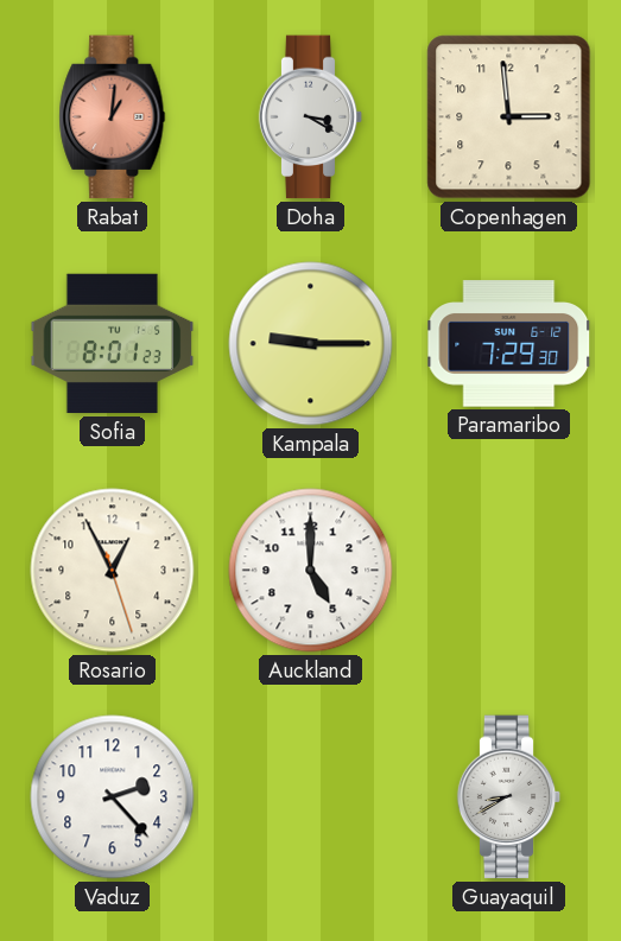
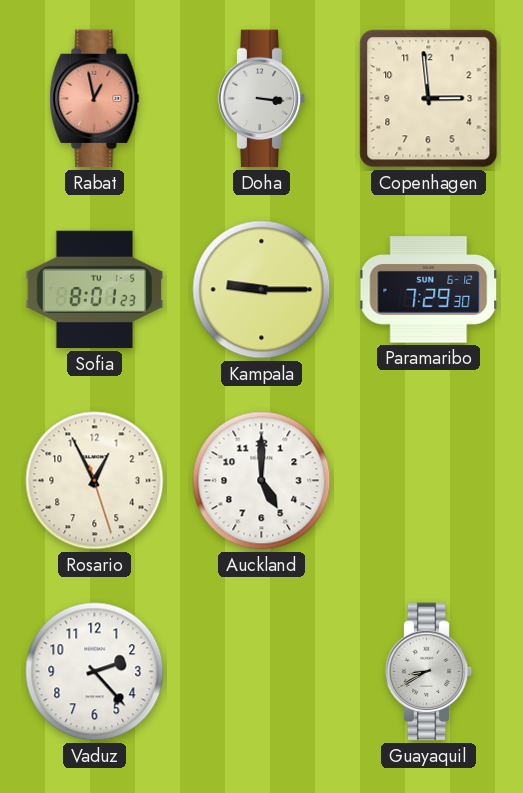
Rabat: 1:01 -> 12:58 (95, 99)
Doha: 3:20 -> 3:16 (262, 99)
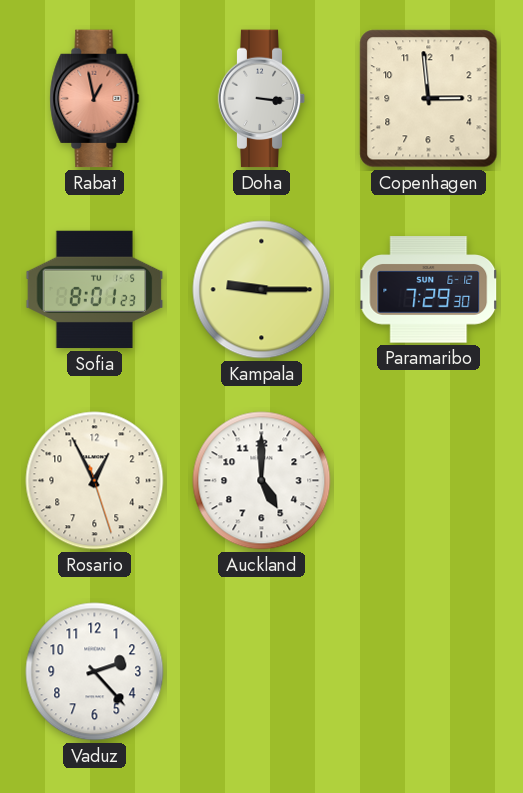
Guayaquil: 8:40 -> none (429, 672)
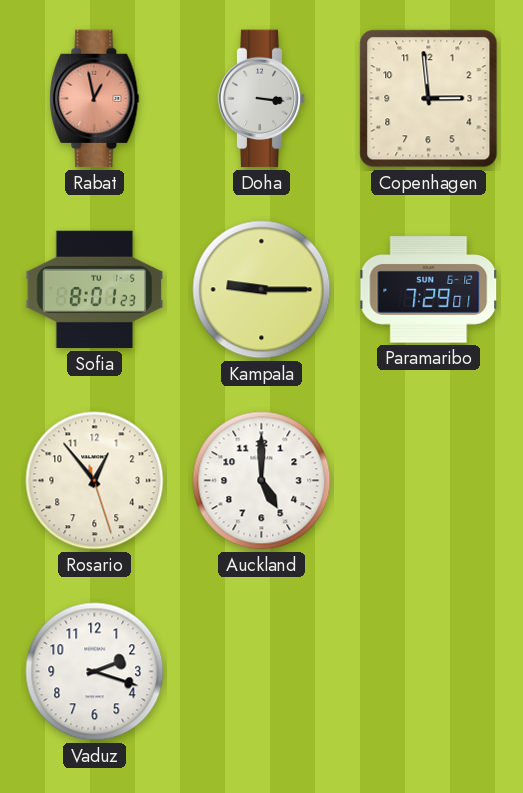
Paramaribo: 7:29:30 -> 7:29:01 (429, 290)
Rosario: 12:55 -> 12:53 (95, 481)
Vaduz: 2:23 -> 2:18 (95, 672)
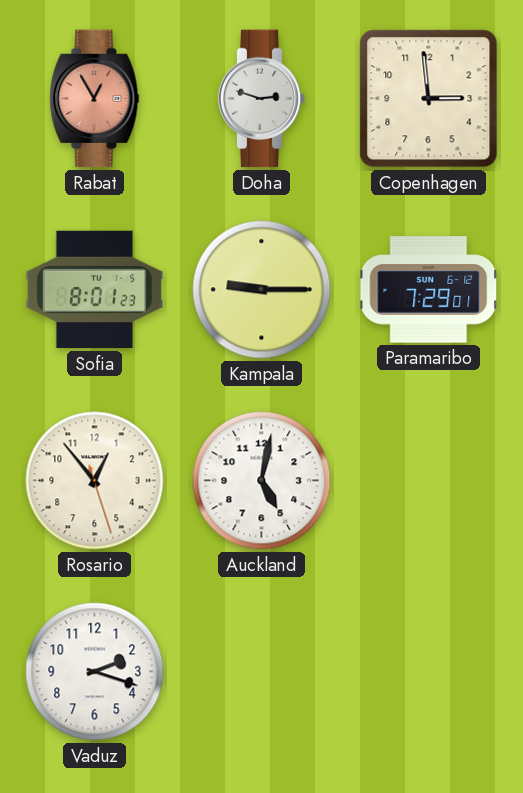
Rabat: 12:58 -> 12:55 (95, 99)
Doha: 3:16 -> 2:48 (262, 99)
Auckland: 5:00 -> 5:02 (262, 481)
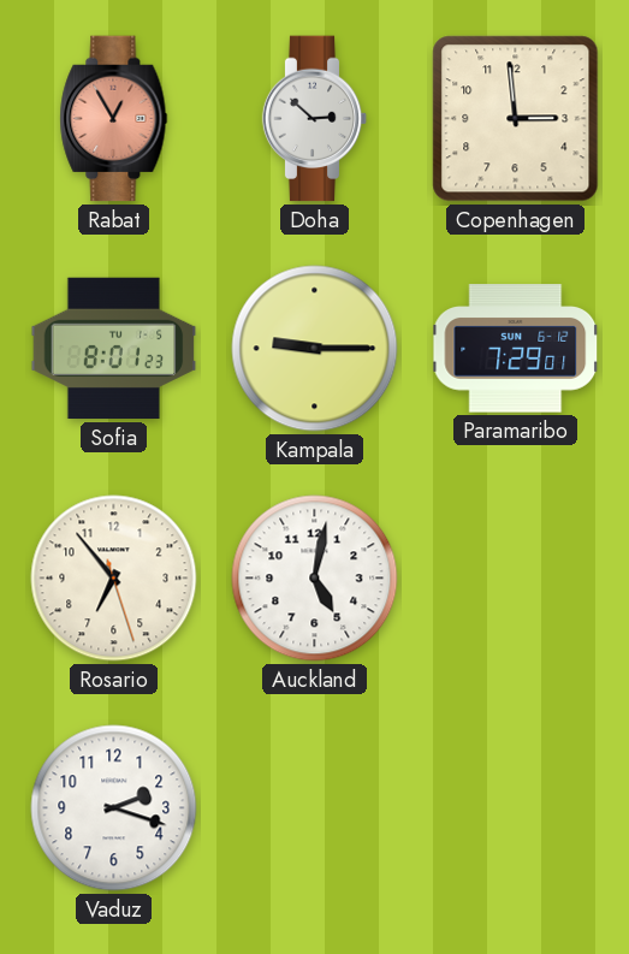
Doha: 2:48 -> 2:52 (315, 119)
Rosario: 12:53 -> 6:53 (114, 579)
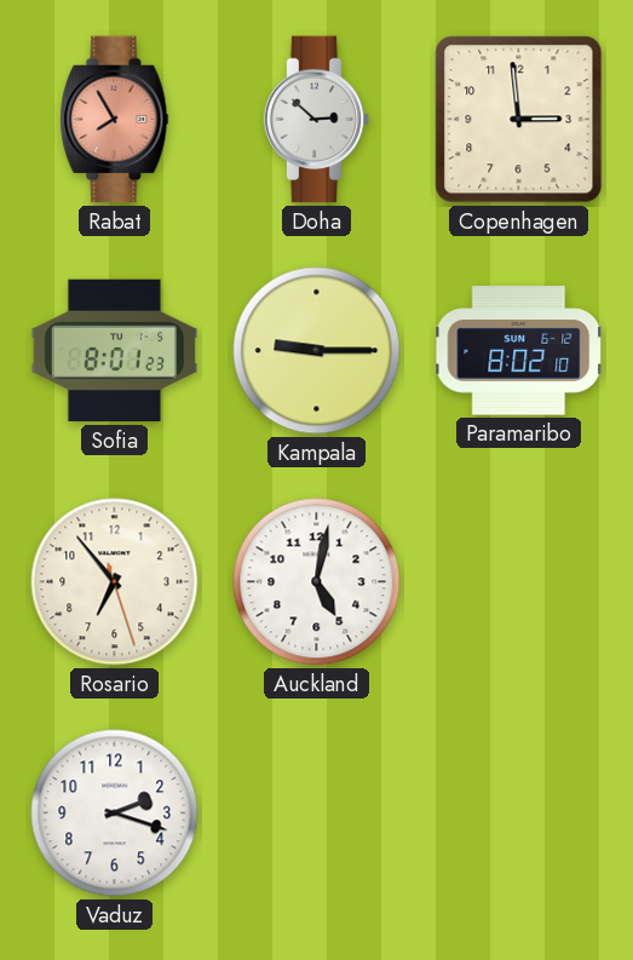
Rabat: 12:55 -> 7:55 (115, 120)
Paramaribo: 7:29 -> 8:02 (519, 351)
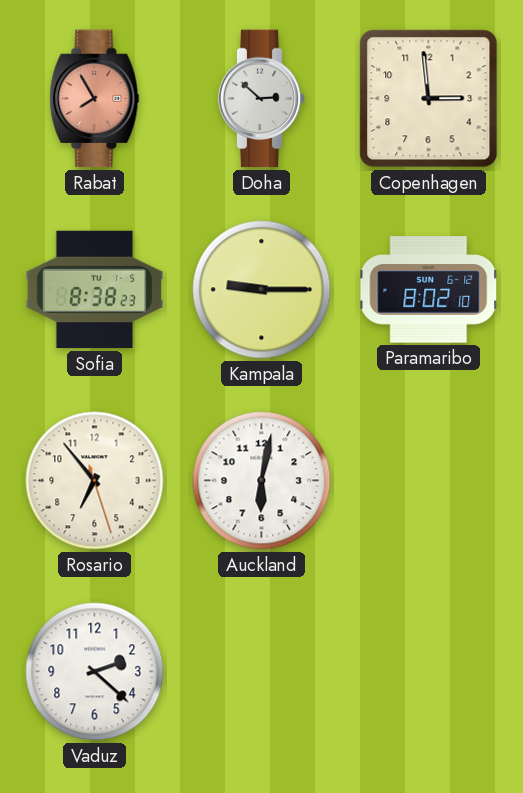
Sofia: 8:01 -> 8:38 (95, 290)
Auckland: 5:02 -> 6:02 (262, 481)
Vaduz: 2:18 -> 2:22 (95, 672)
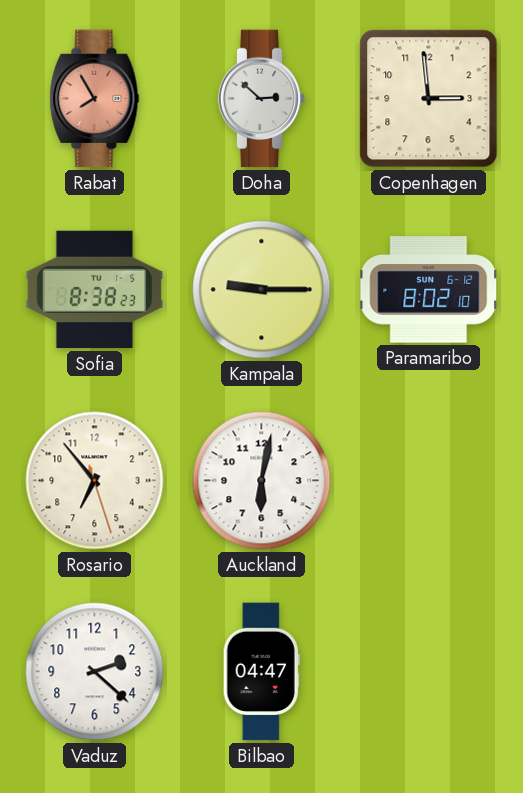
Bilbao: none -> 04:47 (261, 672)
